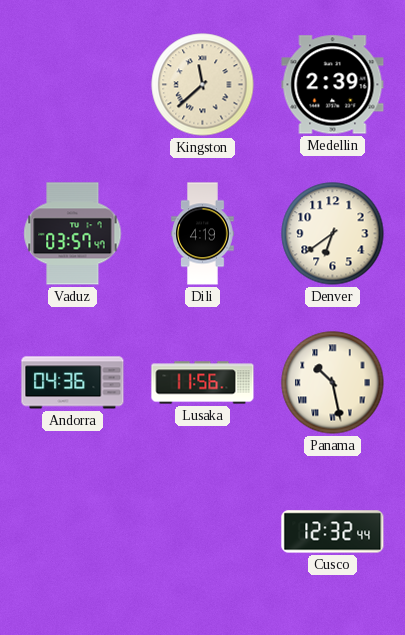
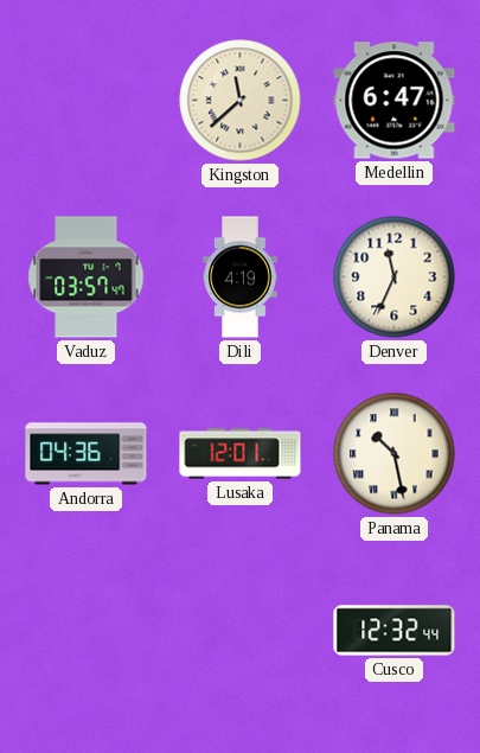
Medellin: 2:39 -> 6:47 (395, 101)
Denver: 6:39 -> 11:34 (395, 277)
Lusaka: 11:56 -> 12:01 (241, 454)
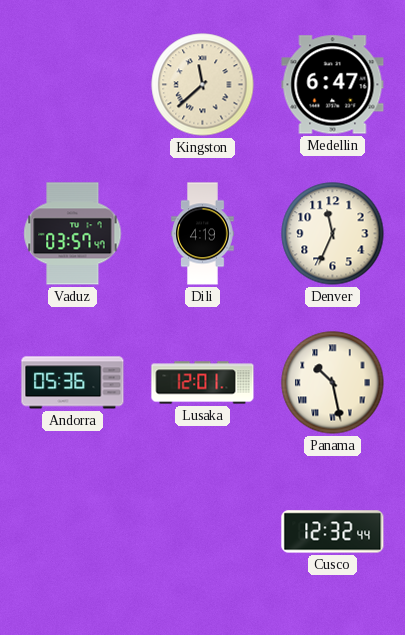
Andorra: 04:36 -> 05:36 (73, 383)
